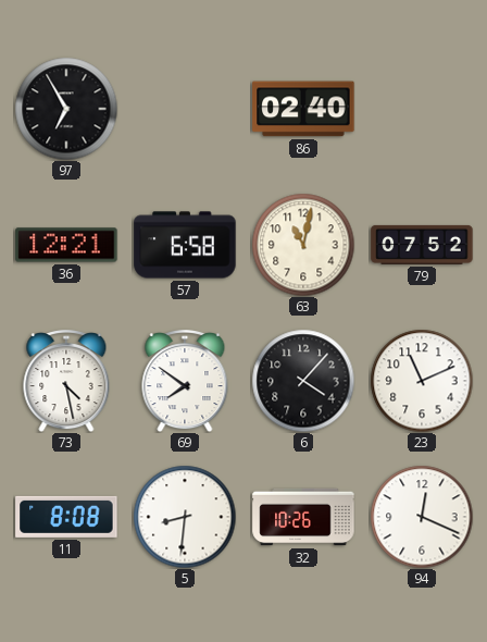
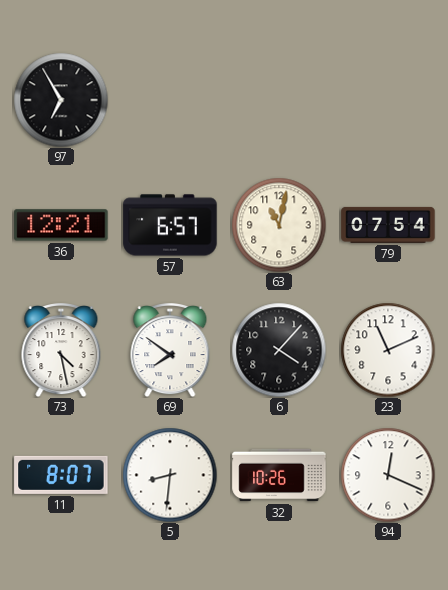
86: 02:40 -> none (303, 109)
57: 6:58 -> 6:57 (170, 225)
79: 07:52 -> 07:54 (388, 225)
11: 8:08 -> 8:07 (61, 475)
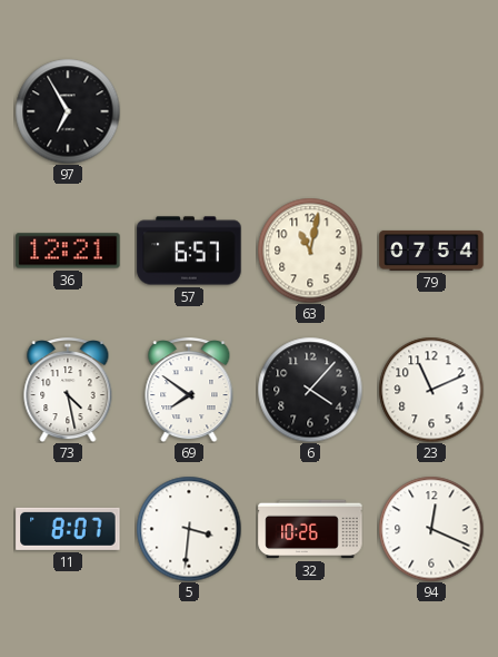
5: 8:31 -> 3:31 (189, 529)
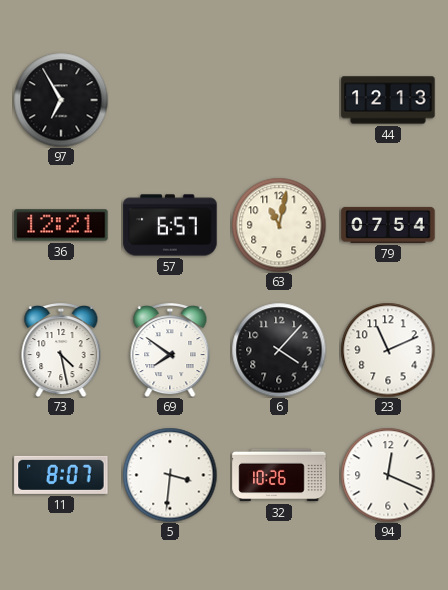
44: none -> 12:13 (388, 100)
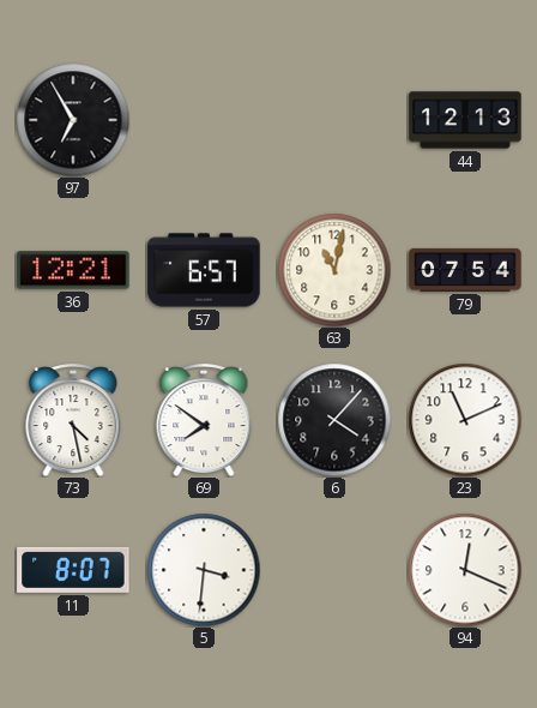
32: 10:26 -> none (279, 475)
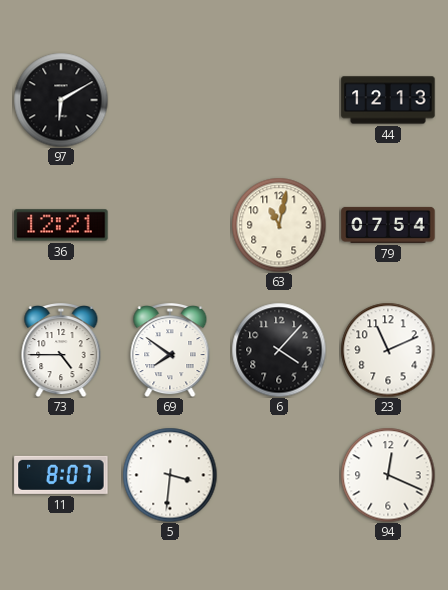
97: 6:55 -> 6:10 (61, 100)
57: 6:57 -> none (204, 270)
73: 4:28 -> 4:45 (61, 351)
